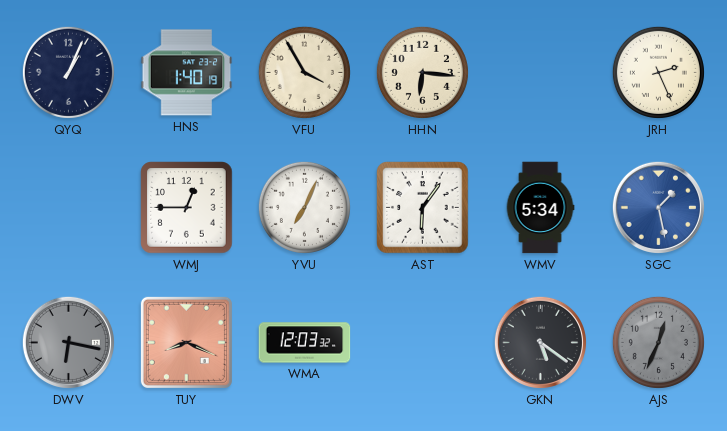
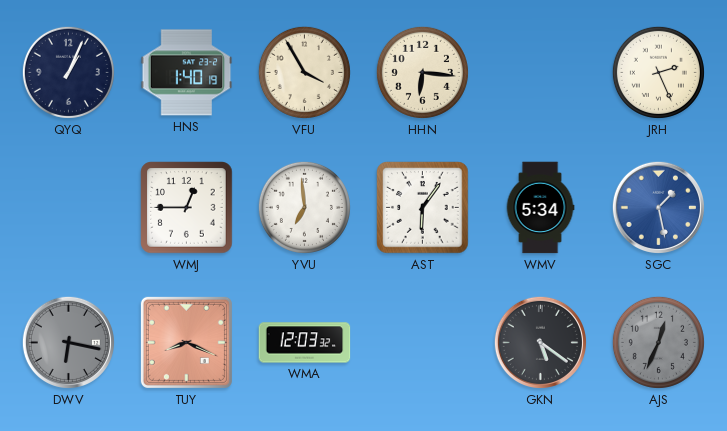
YVU: 7:04 -> 6:59 (304, 207)
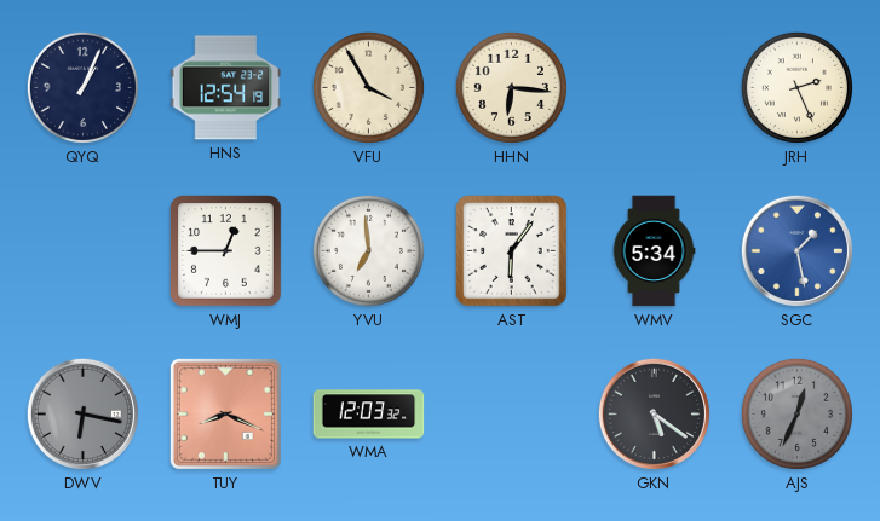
HNS: 1:40 -> 12:54 (226, 88)
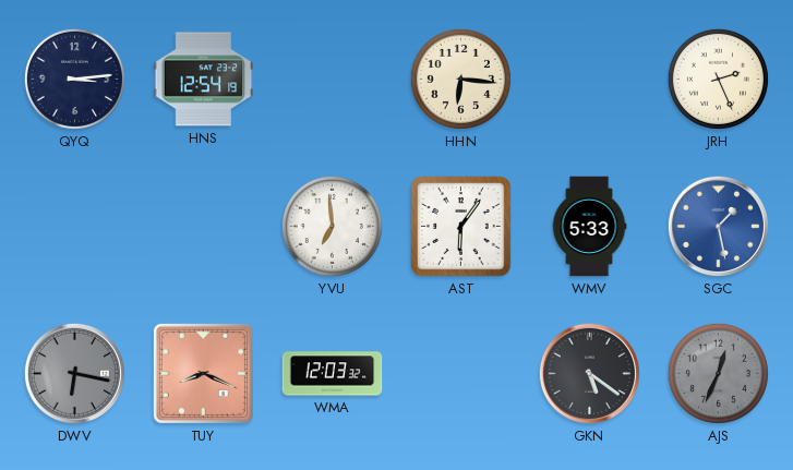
QYQ: 1:04 -> 3:14 (74, 79)
VFU: 3:55 -> none (368, 87)
WMJ: 12:45 -> none (226, 251)
WMV: 5:34 -> 5:33 (589, 227)
